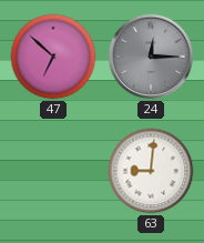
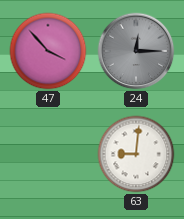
47: 6:52 -> 3:53 (48, 51)
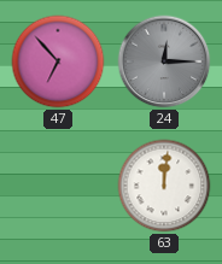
47: 3:53 -> 6:53 (58, 61)
63: 9:01 -> 12:01 (164, 186)
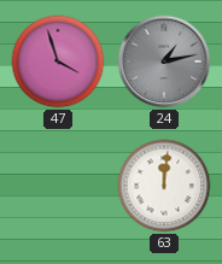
47: 6:53 -> 3:57 (58, 61)
24: 12:15 -> 1:13 (164, 61)
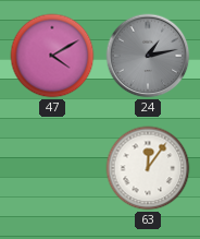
47: 3:57 -> 4:10 (52, 56)
63: 12:01 -> 12:06 (148, 168)
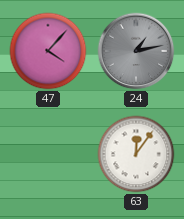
47: 4:10 -> 4:07 (48, 51)
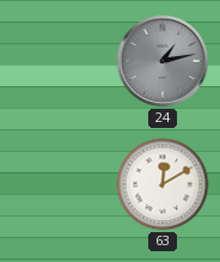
47: 4:07 -> none (48, 51)
63: 12:06 -> 12:10 (163, 184)
